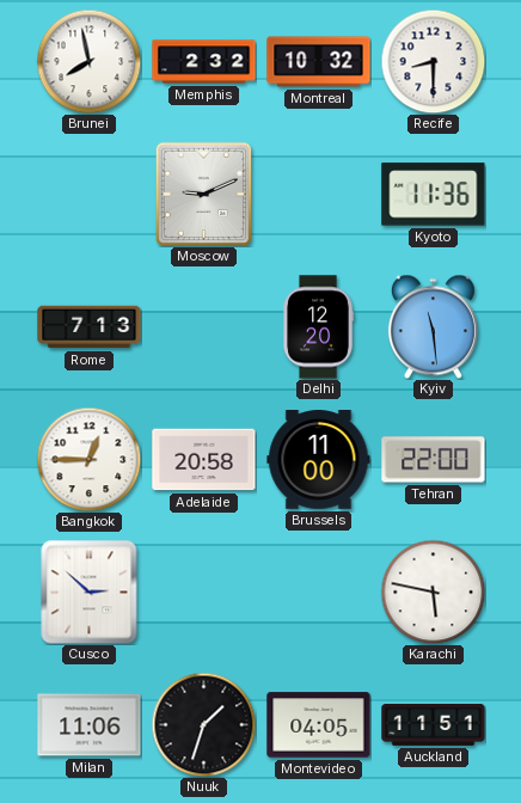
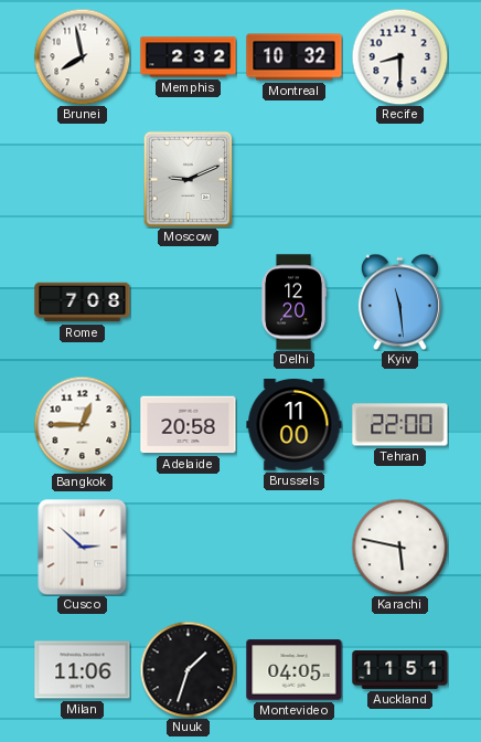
Kyoto: 11:36 -> none (434, 195)
Rome: 7:13 -> 7:08 (83, 303)
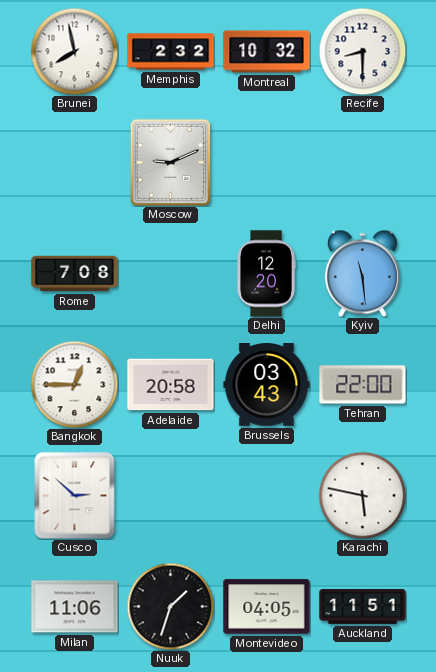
Brussels: 11:00 -> 03:43 (267, 385)
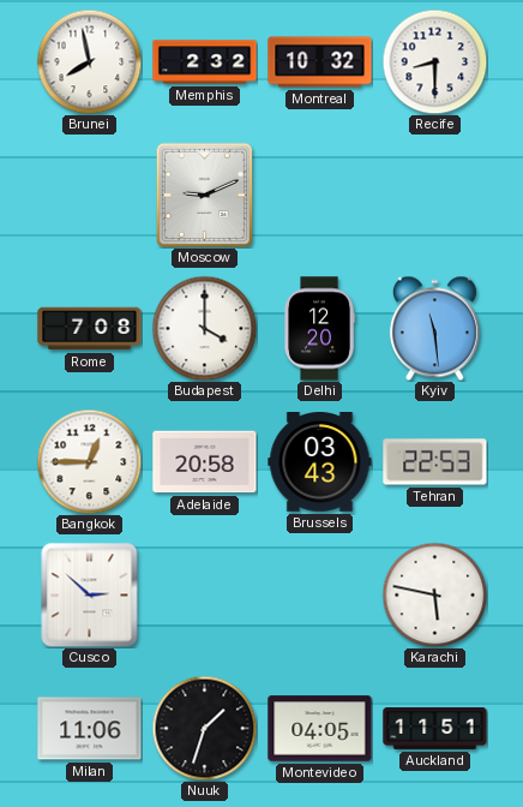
Budapest: none -> 4:00 (204, 328)
Tehran: 22:00 -> 22:53 (435, 462)
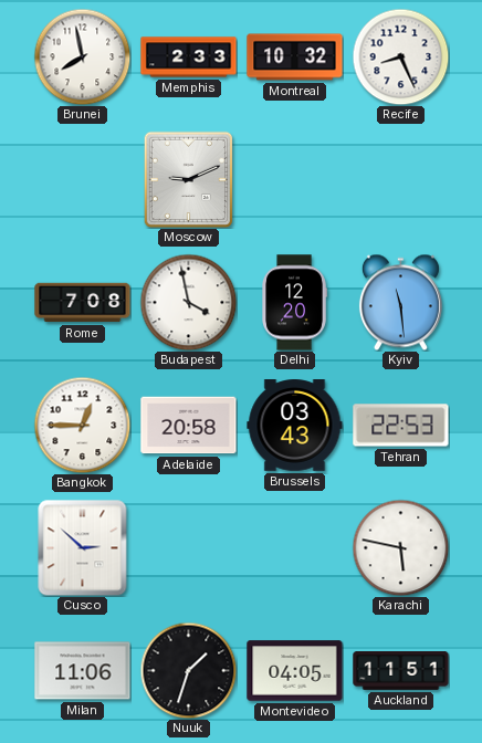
Memphis: 2:32 -> 2:33 (189, 57)
Recife: 8:30 -> 8:26 (400, 56)
Budapest: 4:00 -> 3:58 (188, 302)
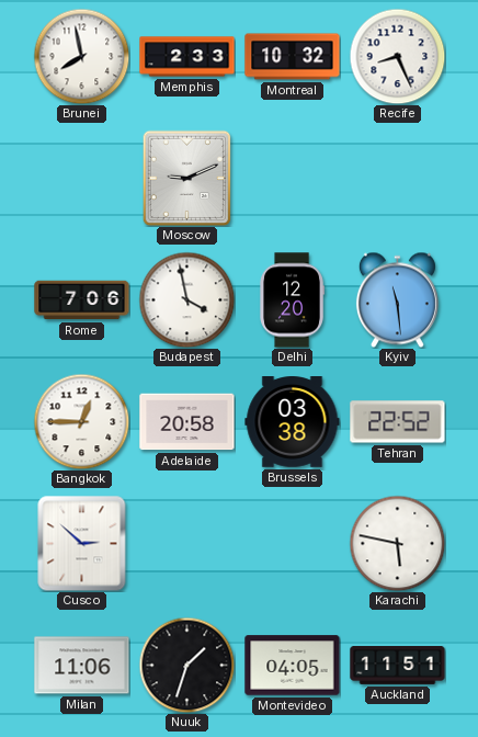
Rome: 7:08 -> 7:06 (82, 301)
Brussels: 03:43 -> 03:38 (293, 422)
Tehran: 22:53 -> 22:52 (398, 422)
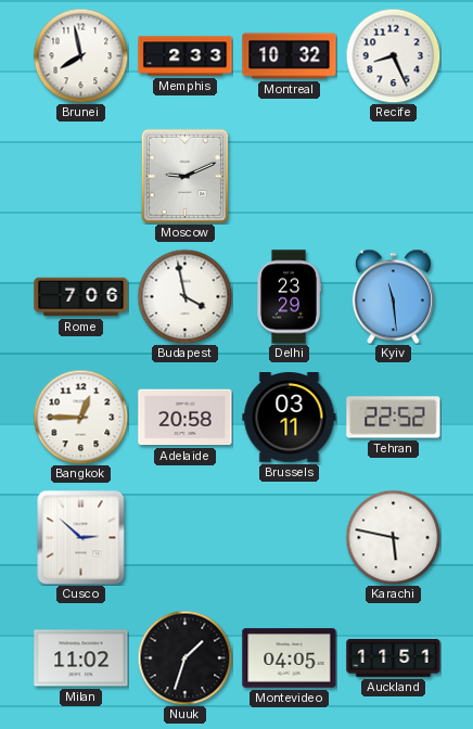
Delhi: 12:20 -> 23:29 (289, 297)
Brussels: 03:38 -> 03:11 (290, 418)
Milan: 11:06 -> 11:02 (81, 658)
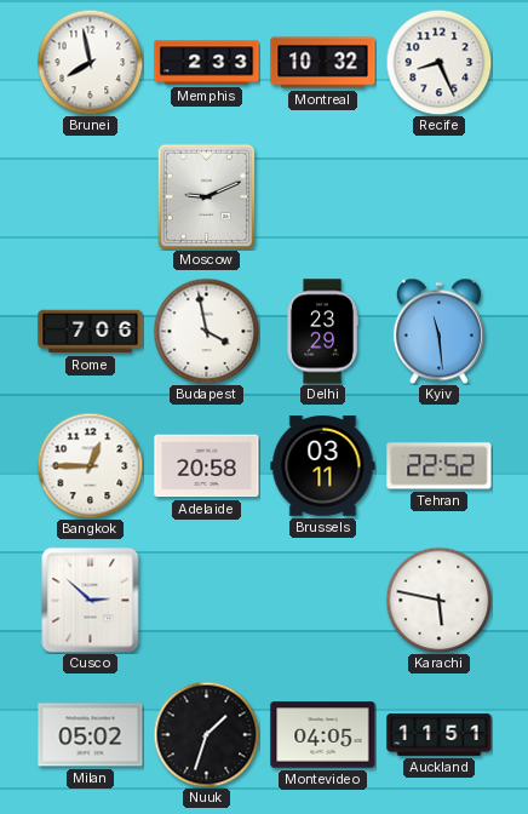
Milan: 11:02 -> 05:02 (91, 735)
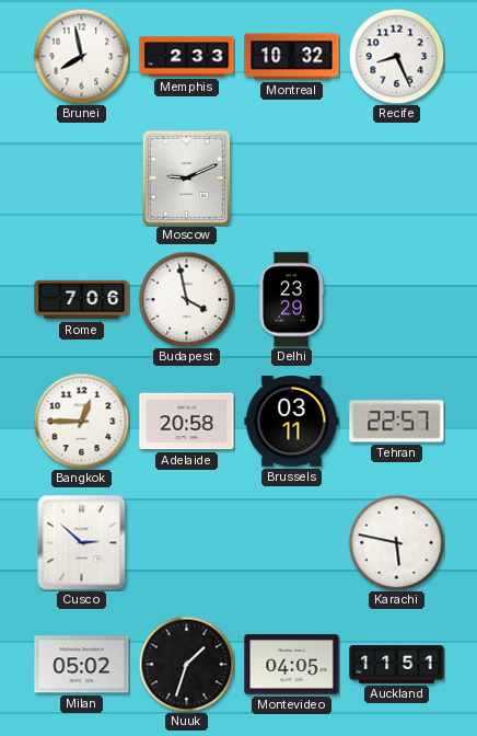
Kyiv: 11:29 -> none (438, 331)
Tehran: 22:52 -> 22:57 (397, 422)
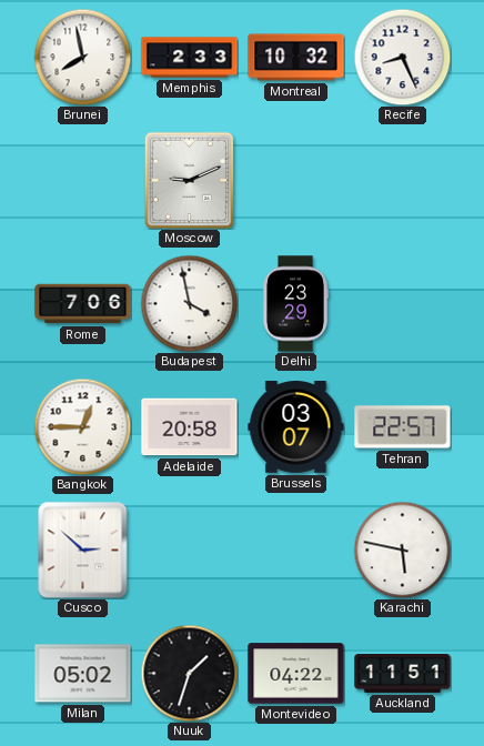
Brussels: 03:11 -> 03:07 (296, 427)
Montevideo: 04:05 -> 04:22 (296, 674)
